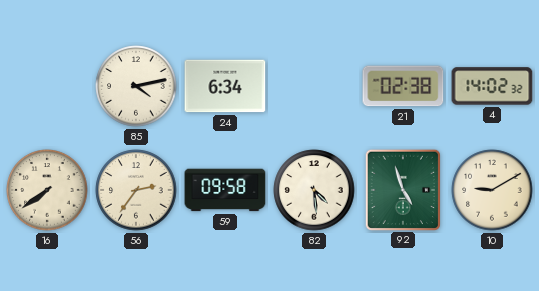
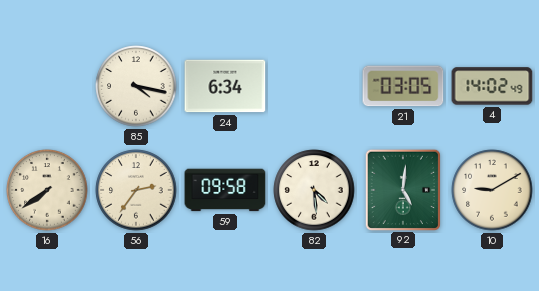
85: 4:13 -> 4:17 (136, 86)
21: 02:38 -> 03:05 (403, 86)
4: 14:02:32 -> 14:02:49 (492, 86)
92: 4:57 -> 5:01 (403, 189)
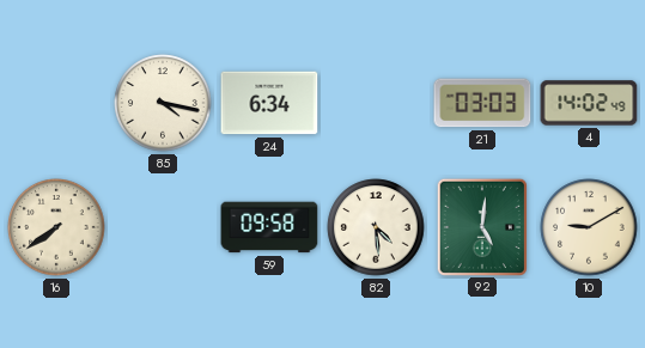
21: 03:05 -> 03:03 (482, 103)
56: 2:36 -> none (136, 190)
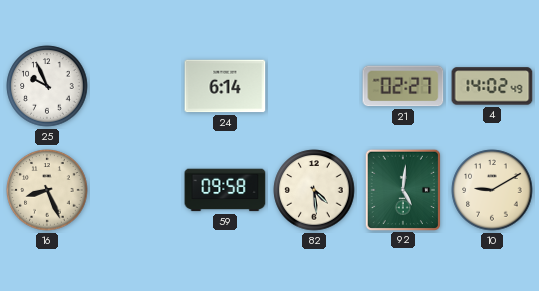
25: none -> 9:56 (47, 86)
85: 4:17 -> none (163, 103)
24: 6:34 -> 6:14 (225, 86)
21: 03:03 -> 02:27 (403, 86)
16: 7:39 -> 8:26 (47, 190)
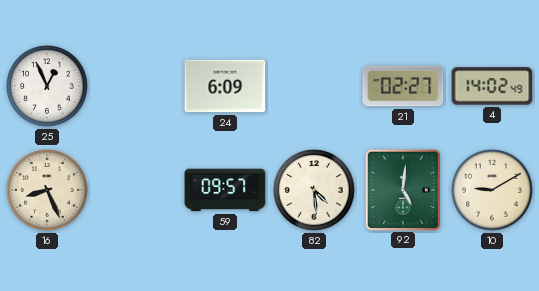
25: 9:56 -> 12:56 (47, 86)
24: 6:14 -> 6:09 (225, 86)
59: 09:58 -> 09:57 (225, 190)
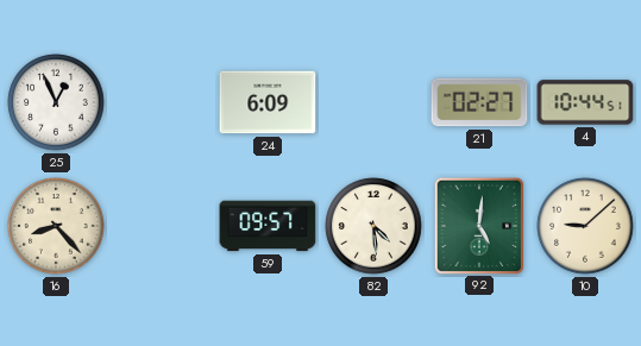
4: 14:02 -> 10:44 (585, 102)
16: 8:26 -> 8:23 (56, 226)
10: 9:10 -> 9:08 (585, 226)
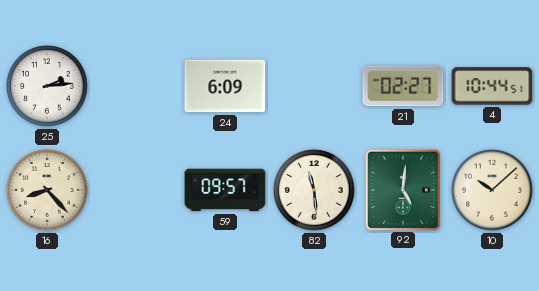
25: 12:56 -> 2:14 (47, 86)
82: 4:29 -> 11:29 (314, 190)
10: 9:08 -> 10:08 (492, 190)
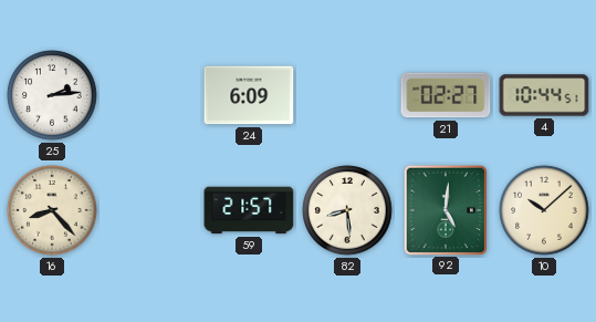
59: 09:57 -> 21:57 (249, 210)
82: 11:29 -> 8:29 (347, 210)
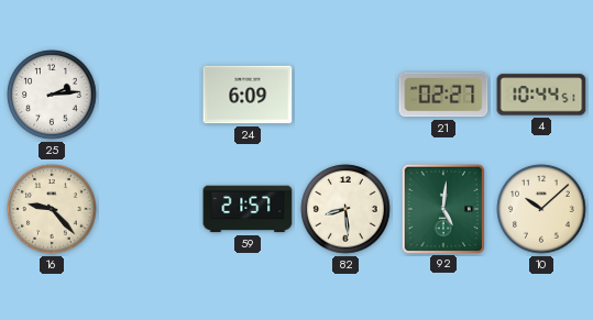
16: 8:23 -> 9:23 (52, 209)
